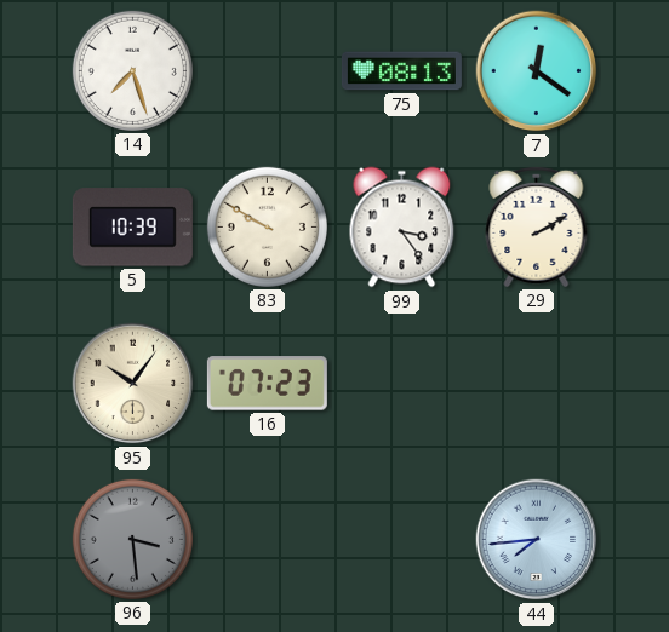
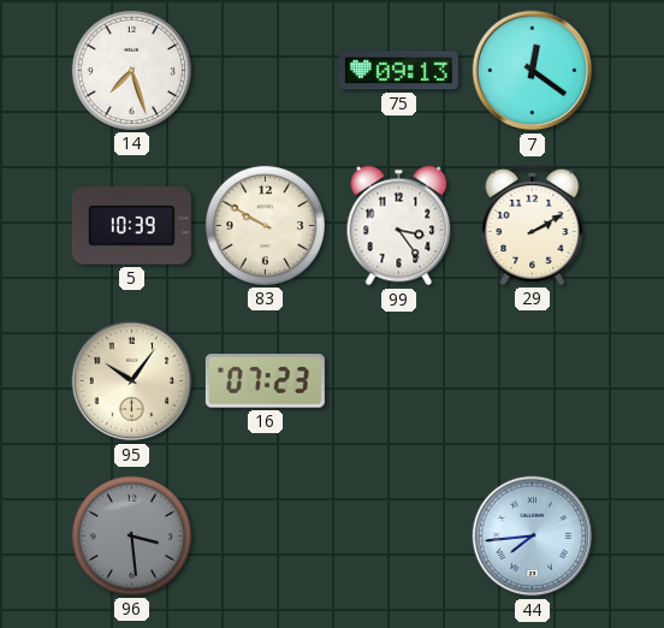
75: 08:13 -> 09:13 (398, 71)
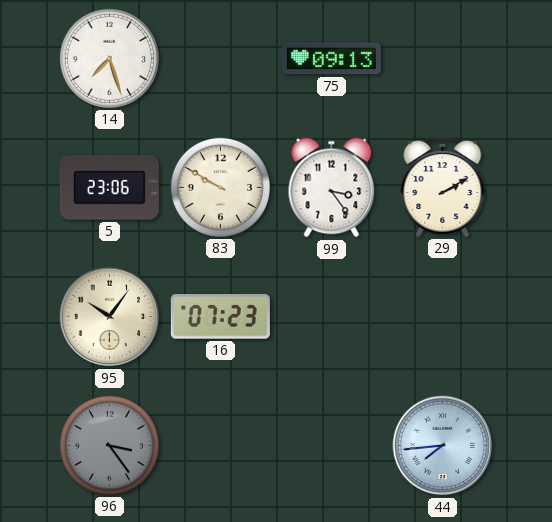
7: 12:21 -> none (533, 71)
5: 10:39 -> 23:06 (109, 188)
96: 3:29 -> 3:24 (109, 445)
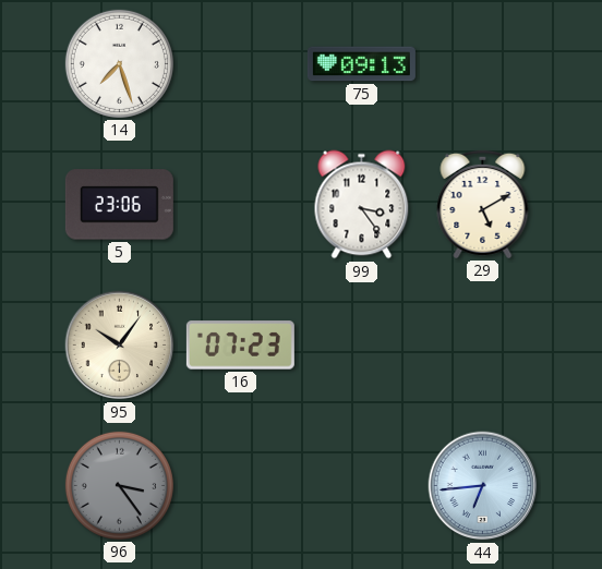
83: 9:50 -> none (220, 187)
29: 2:10 -> 5:10 (483, 204)
44: 7:44 -> 6:44 (483, 486)
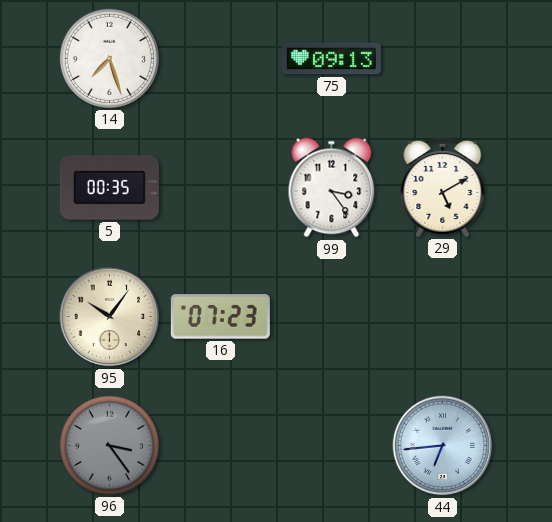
5: 23:06 -> 00:35 (109, 188)
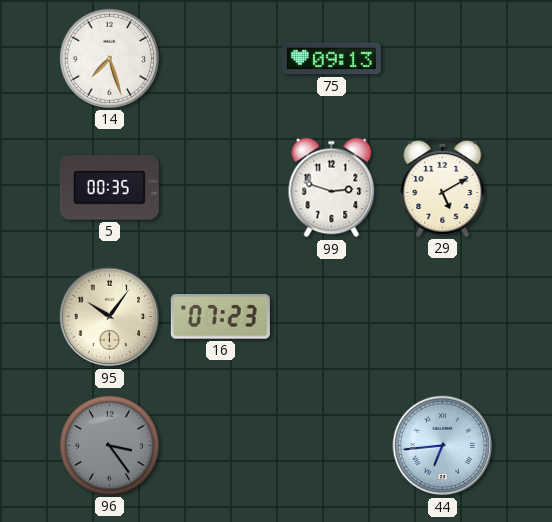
99: 3:24 -> 2:48 (332, 188)
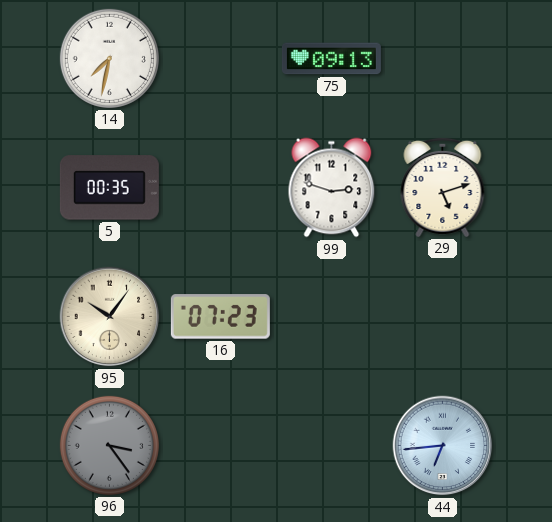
14: 7:27 -> 7:32 (109, 58)
29: 5:10 -> 5:12 (443, 187)
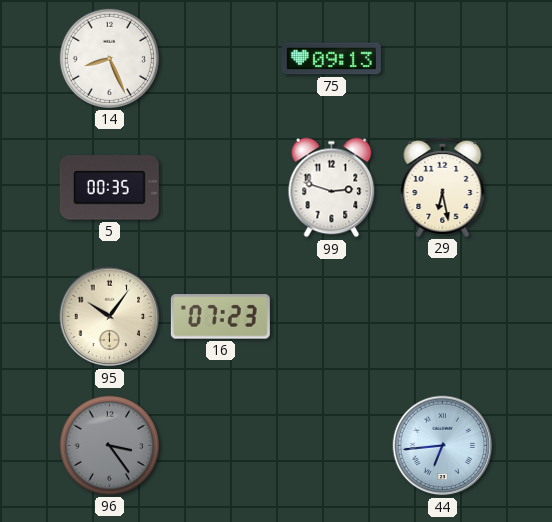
14: 7:32 -> 8:26 (109, 58)
29: 5:12 -> 6:28 (443, 187)
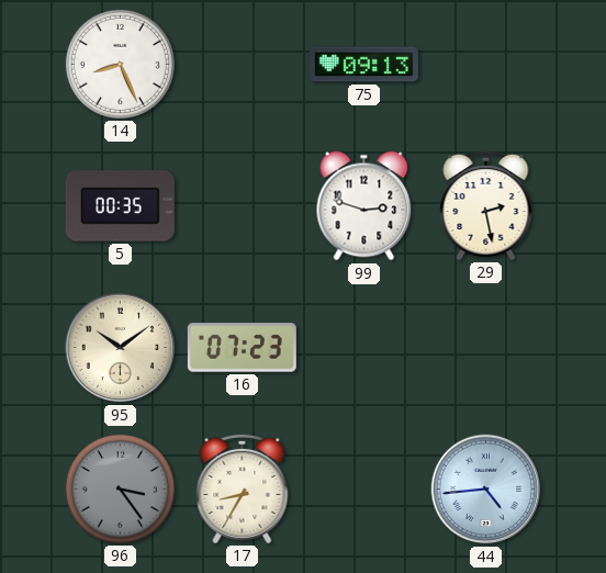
29: 6:28 -> 2:28 (486, 205)
95: 10:06 -> 10:09 (121, 348)
17: none -> 8:35 (243, 488)
44: 6:44 -> 4:44 (486, 490)
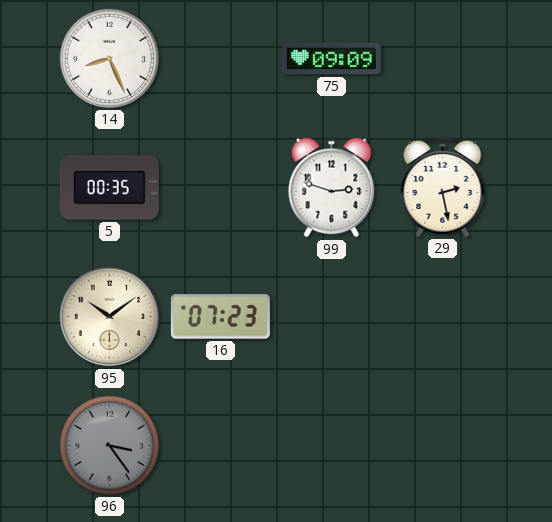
75: 09:13 -> 09:09 (331, 59)
17: 8:35 -> none (243, 488)
44: 4:44 -> none (486, 490)
